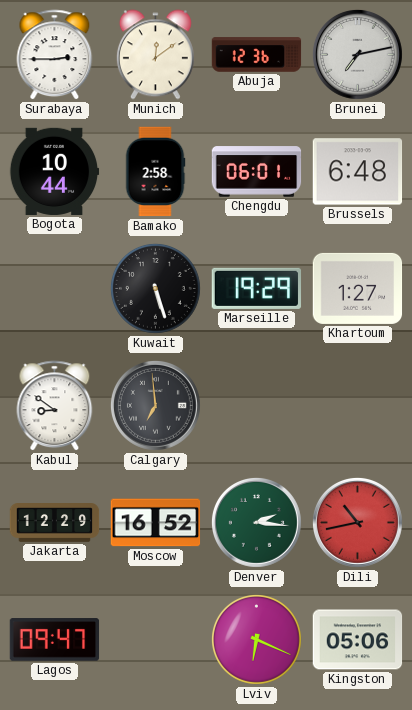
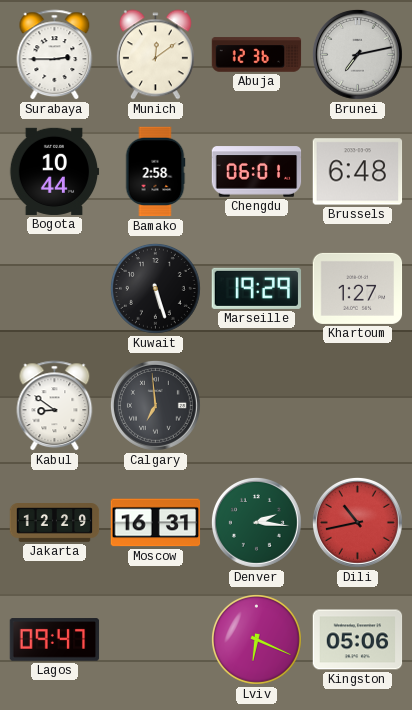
Moscow: 16:52 -> 16:31 (156, 523)
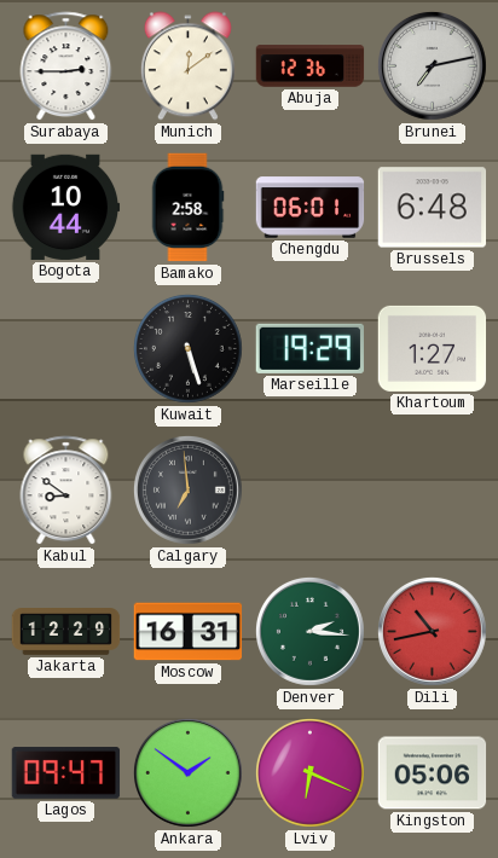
Ankara: none -> 1:51 (187, 772)
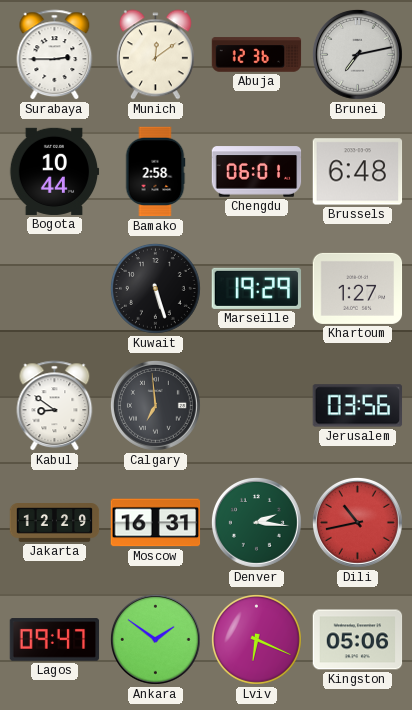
Jerusalem: none -> 03:56 (358, 406)
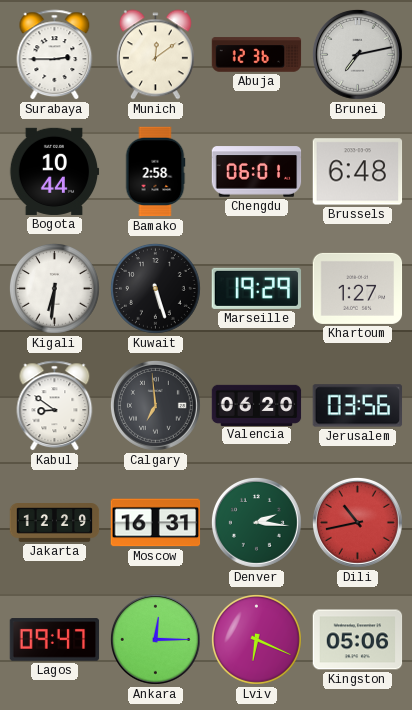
Kigali: none -> 6:31 (55, 289)
Valencia: none -> 06:20 (257, 405)
Ankara: 1:51 -> 12:15 (155, 639)
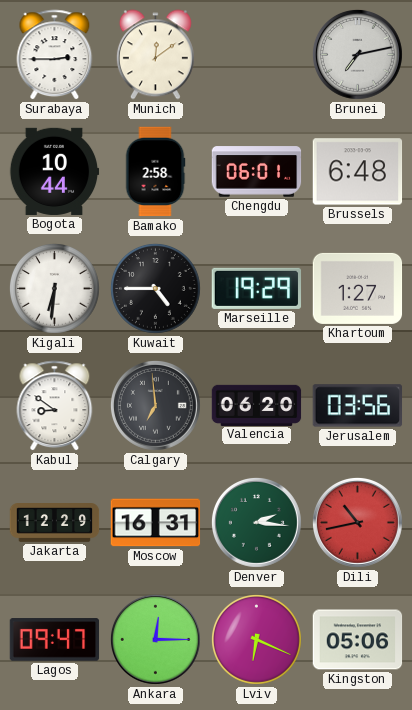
Abuja: 12:36 -> none (257, 55)
Kuwait: 5:27 -> 4:45 (156, 289)
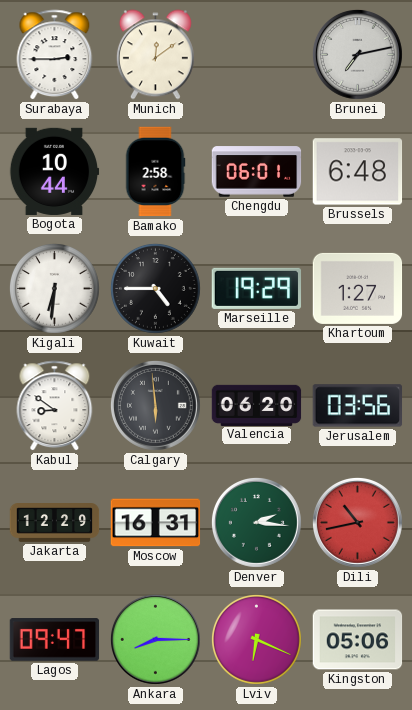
Calgary: 6:59 -> 5:59 (155, 405)
Ankara: 12:15 -> 8:15 (155, 639)
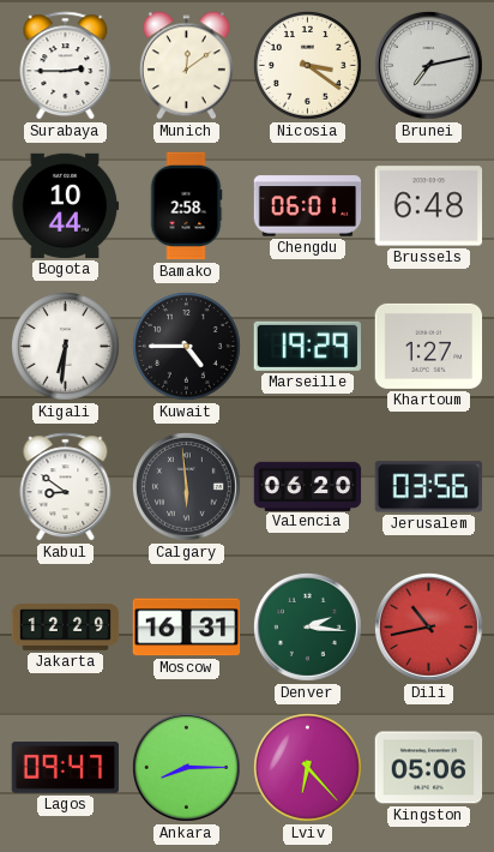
Nicosia: none -> 3:21 (308, 66)
Lviv: 6:19 -> 6:23 (308, 768)
